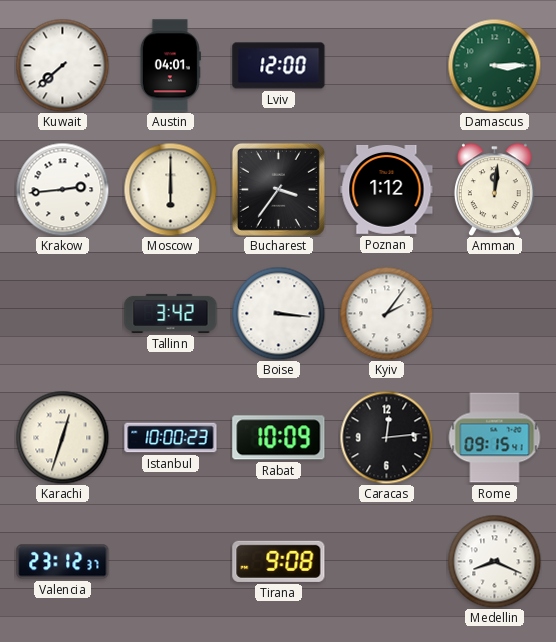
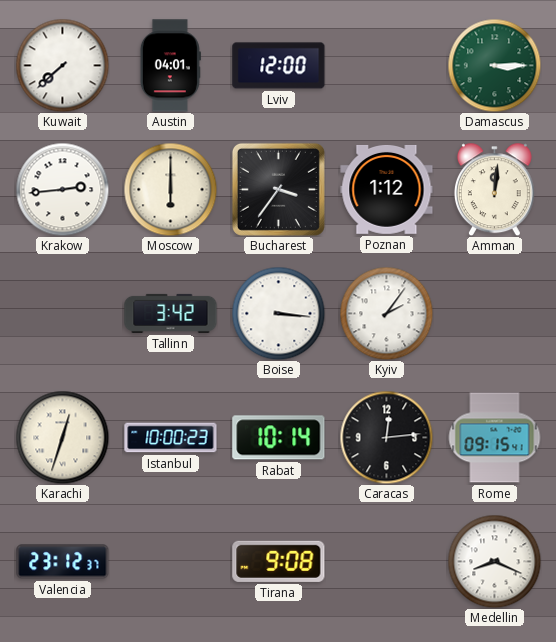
Rabat: 10:09 -> 10:14 (279, 438)
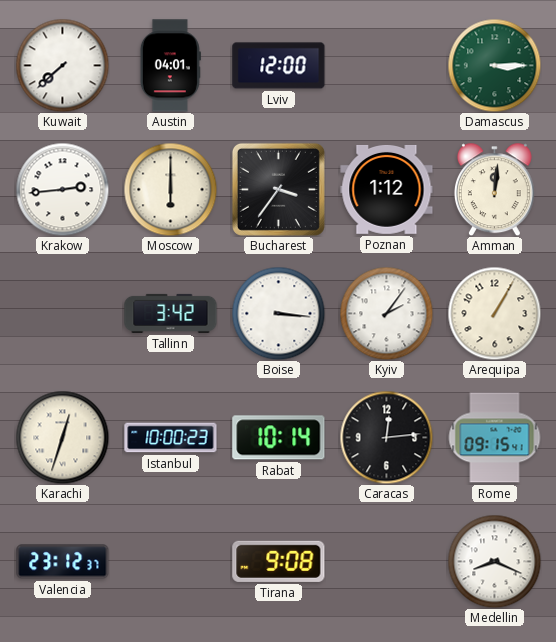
Arequipa: none -> 1:05 (494, 313)
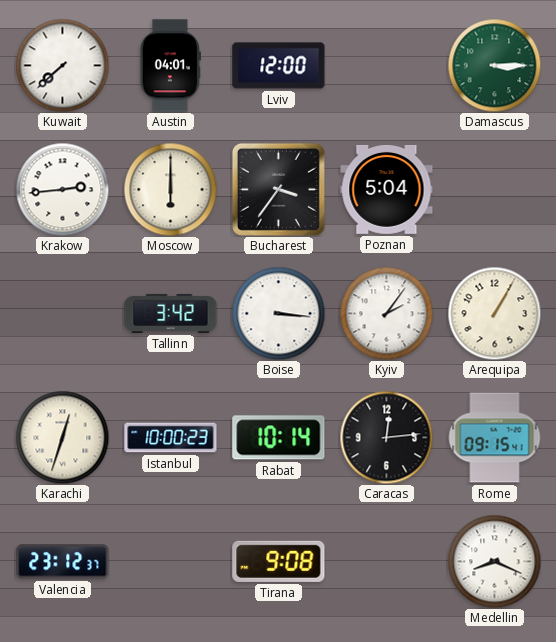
Poznan: 1:12 -> 5:04 (387, 189)
Amman: 12:01 -> none (494, 189)
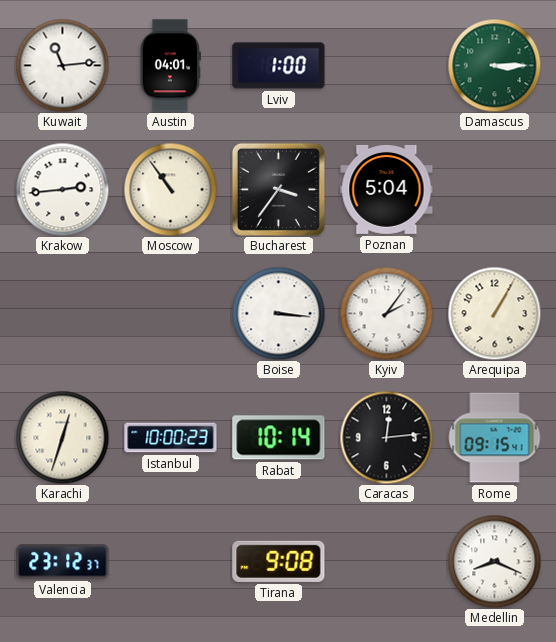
Kuwait: 7:38 -> 11:14 (62, 65)
Lviv: 12:00 -> 1:00 (279, 66)
Moscow: 6:00 -> 10:54 (170, 189)
Tallinn: 3:42 -> none (171, 313)
